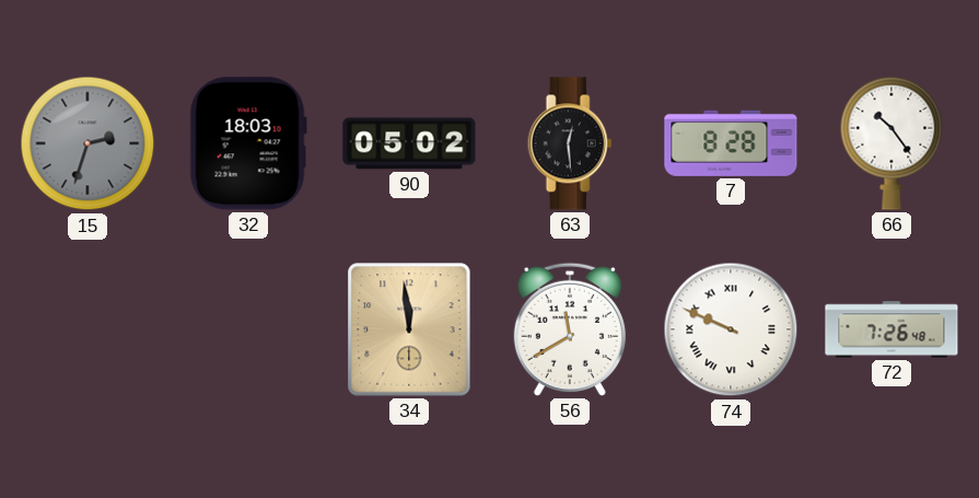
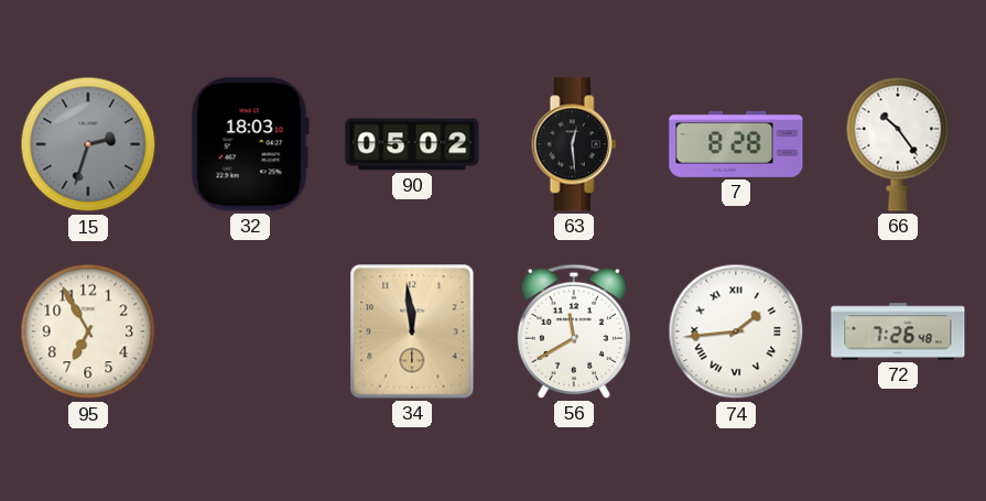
95: none -> 6:55 (88, 331)
74: 9:49 -> 1:44 (736, 331)
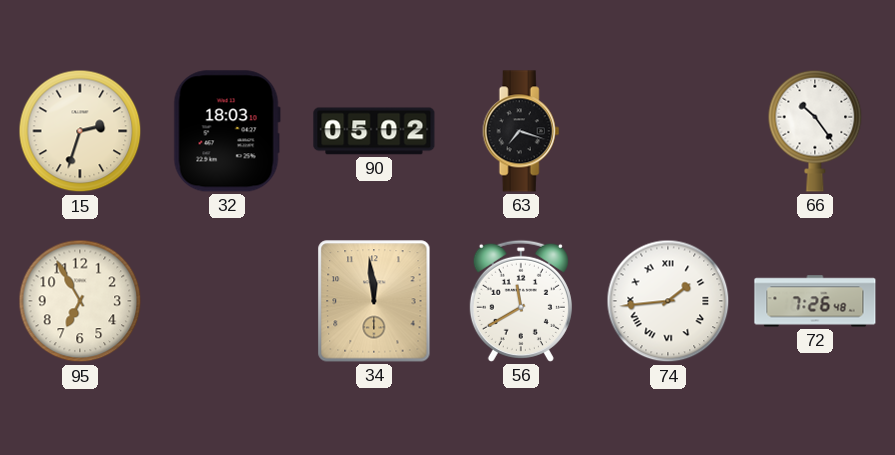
15 dial: grey -> cream (80, 131)
63: 12:29 -> 7:18 (521, 131)
7: 8:28 -> none (736, 144)
